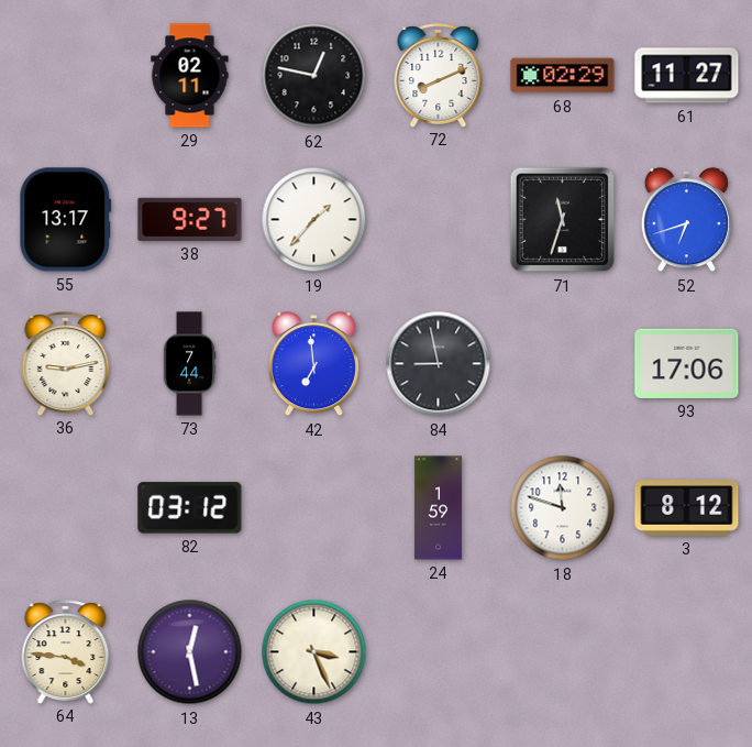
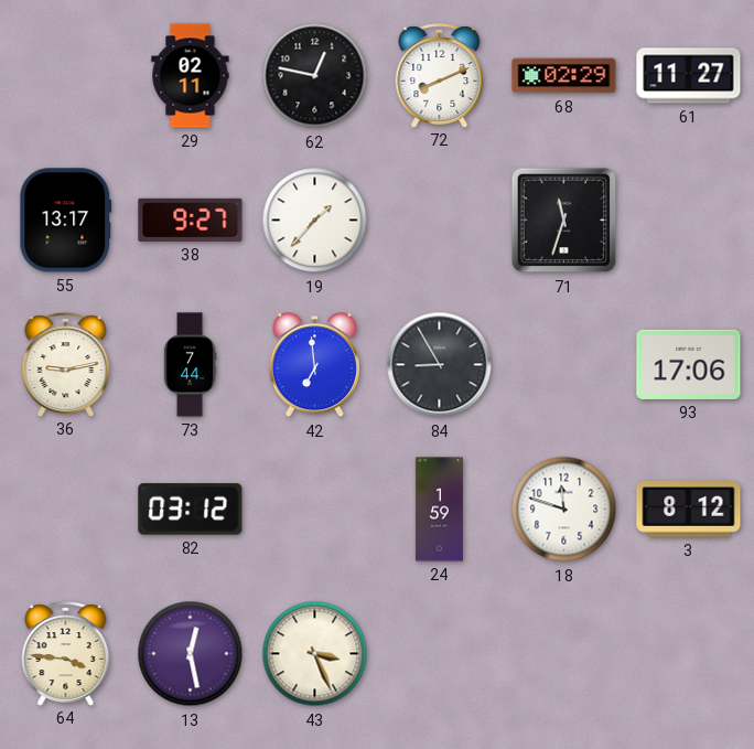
52: 6:42 -> none (686, 220)
84: 8:58 -> 8:55 (440, 365)
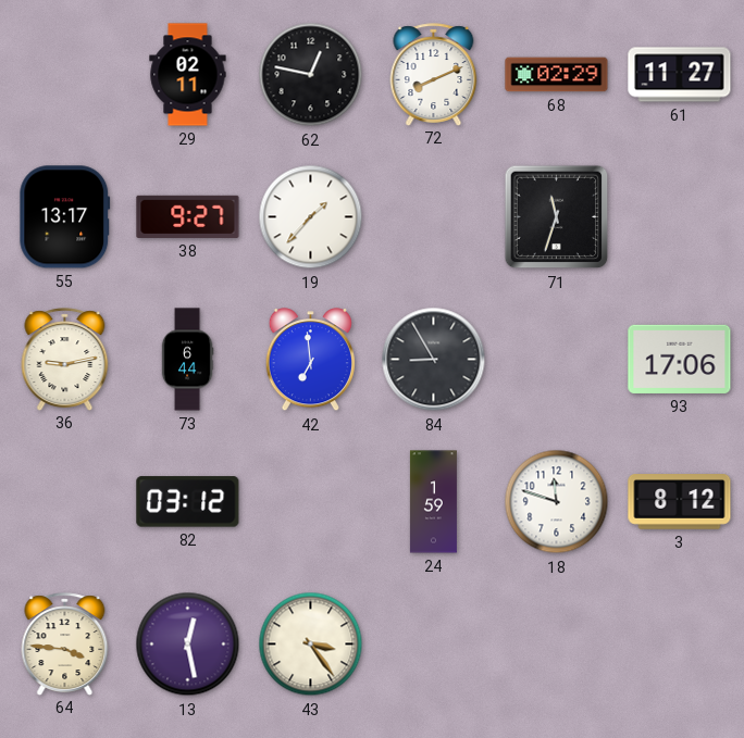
73: 7:44 -> 6:44 (187, 360)
43: 3:26 -> 3:24 (311, 645)
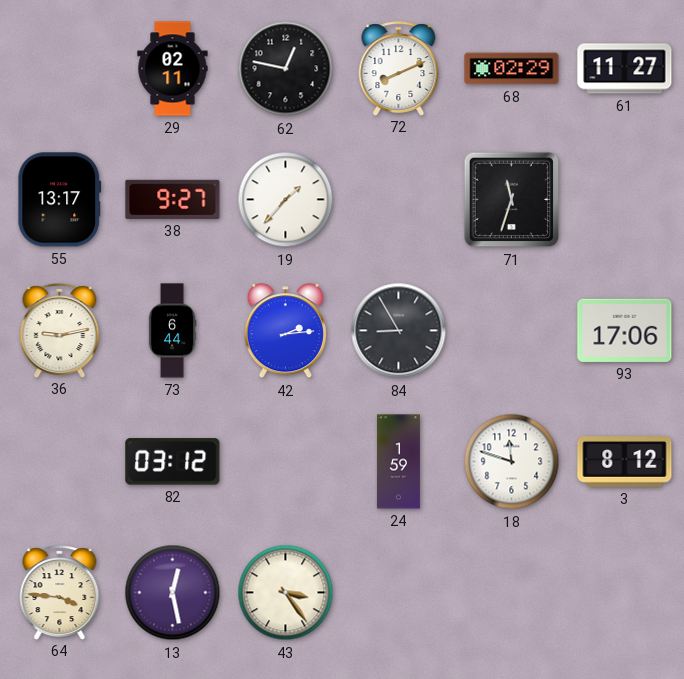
42: 6:59 -> 2:14 (285, 331)
